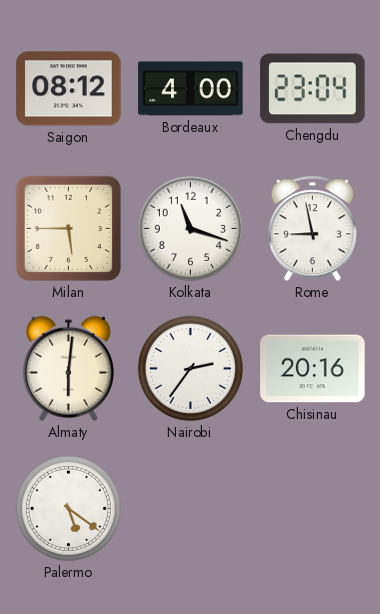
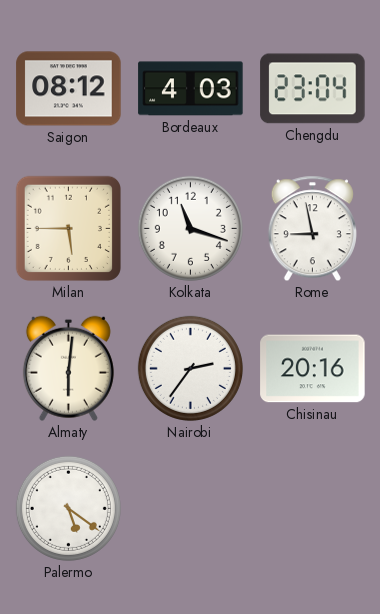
Bordeaux: 4:00 -> 4:03 (191, 89)
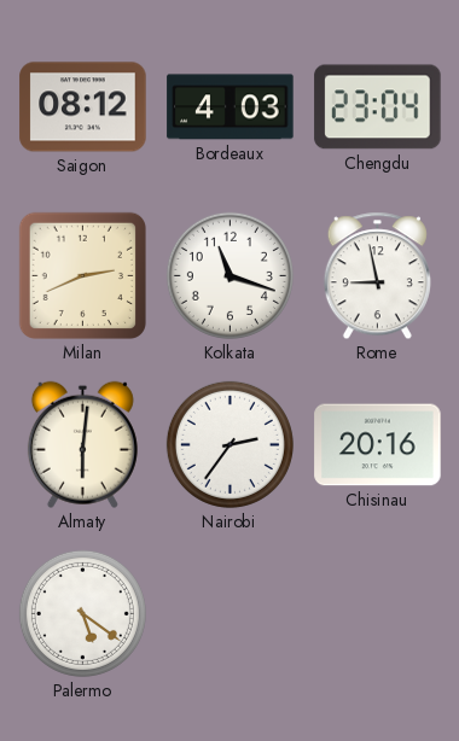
Milan: 5:45 -> 2:41 (82, 275)
